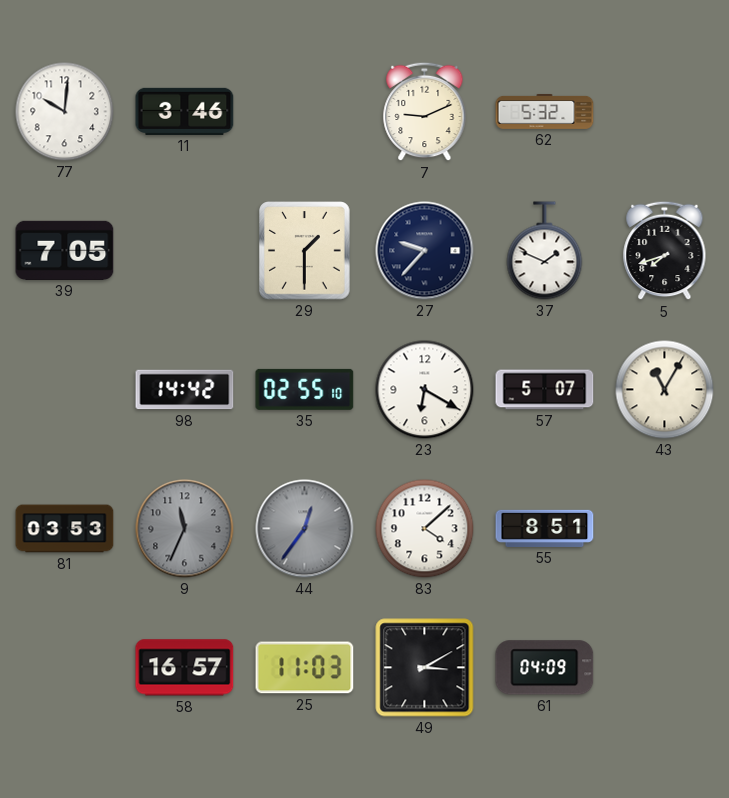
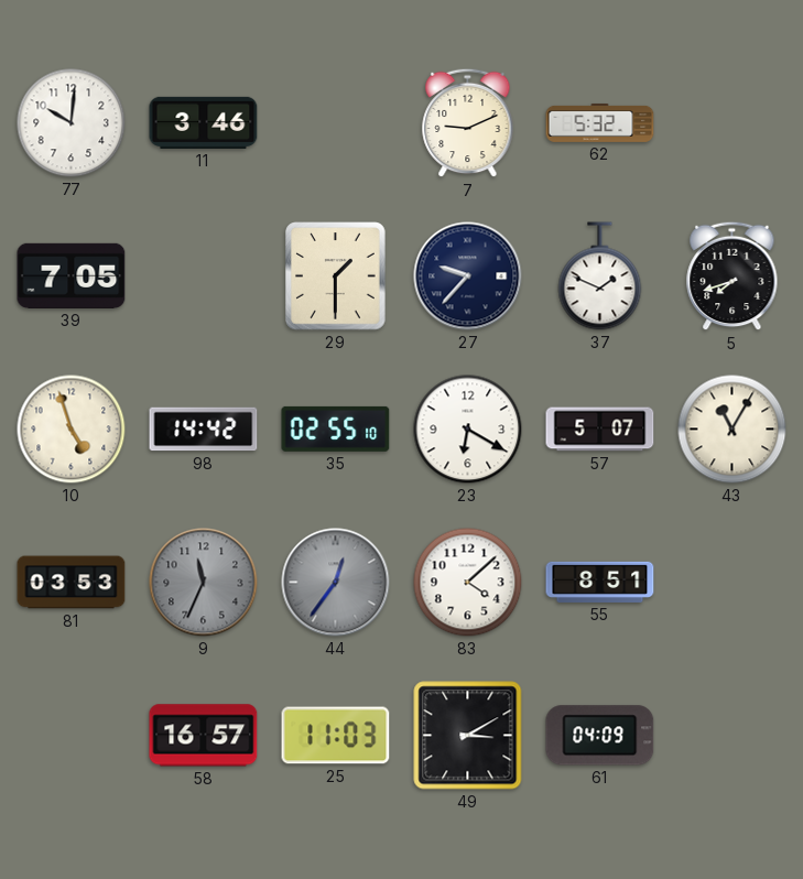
10: none -> 4:57 (72, 430)
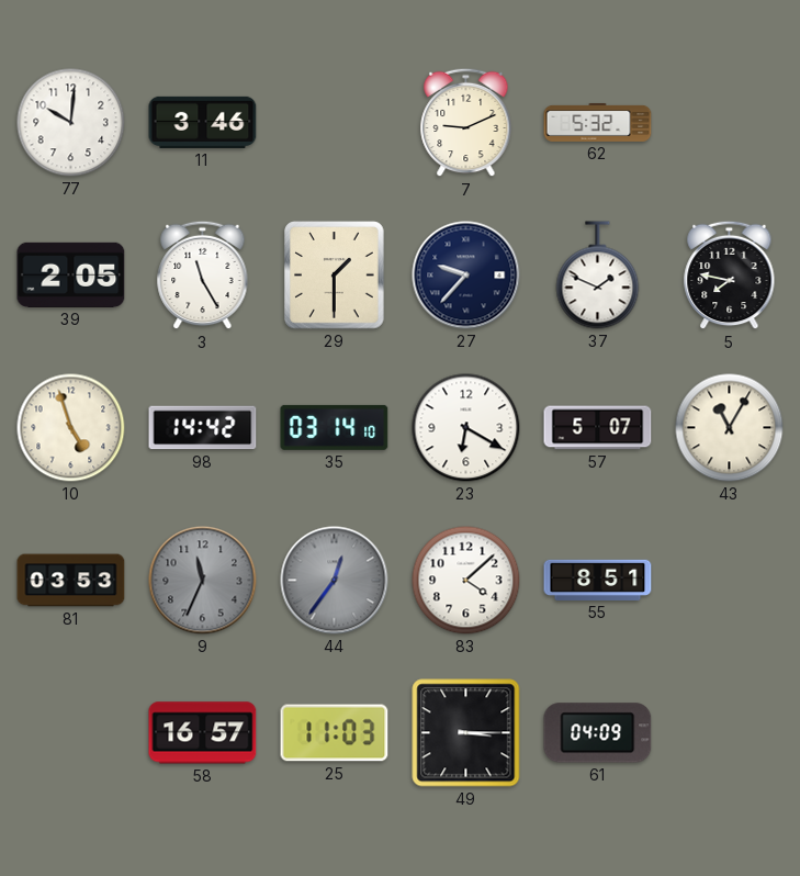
39: 7:05 -> 2:05 (71, 274)
3: none -> 11:25 (203, 276)
5: 7:42 -> 7:47 (730, 276)
35: 02:55 -> 03:14 (335, 427)
49: 3:10 -> 3:15 (466, 733)
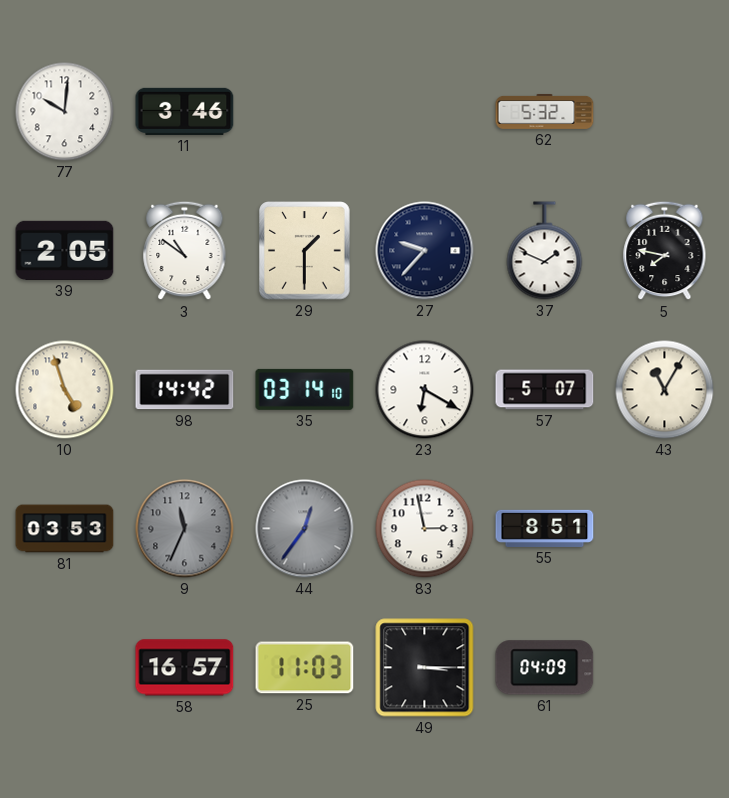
7: 9:11 -> none (466, 123)
3: 11:25 -> 10:51 (185, 251)
83: 4:08 -> 2:58 (425, 529)
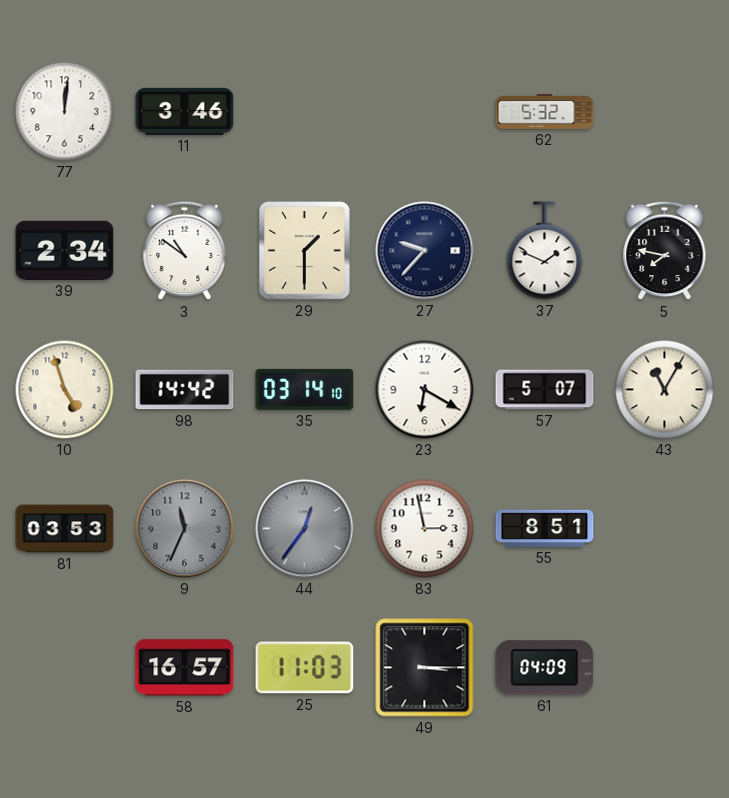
77: 10:01 -> 12:01 (65, 112)
39: 2:05 -> 2:34 (65, 250)
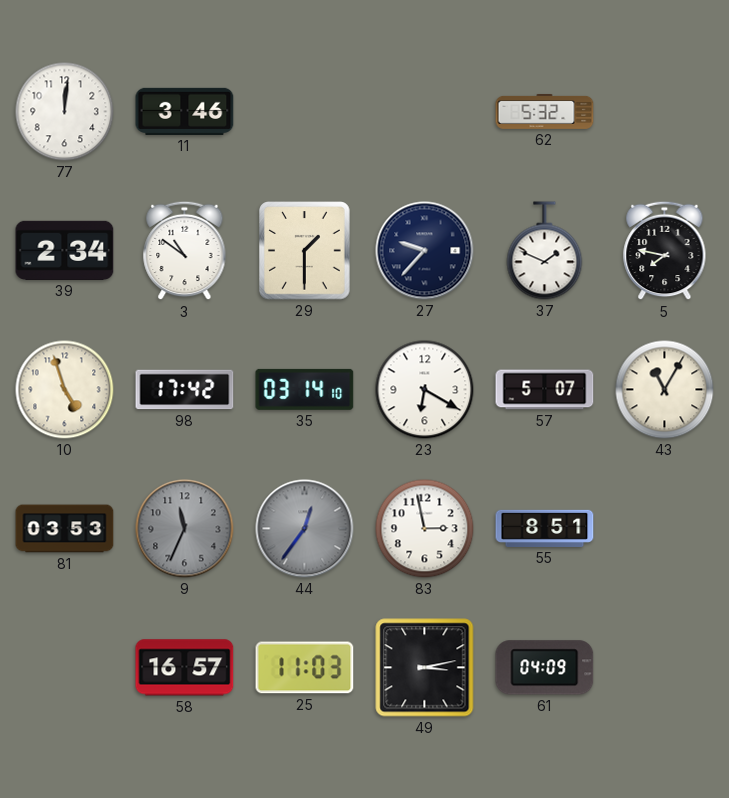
98: 14:42 -> 17:42 (185, 390)
49: 3:15 -> 3:13 (425, 668)
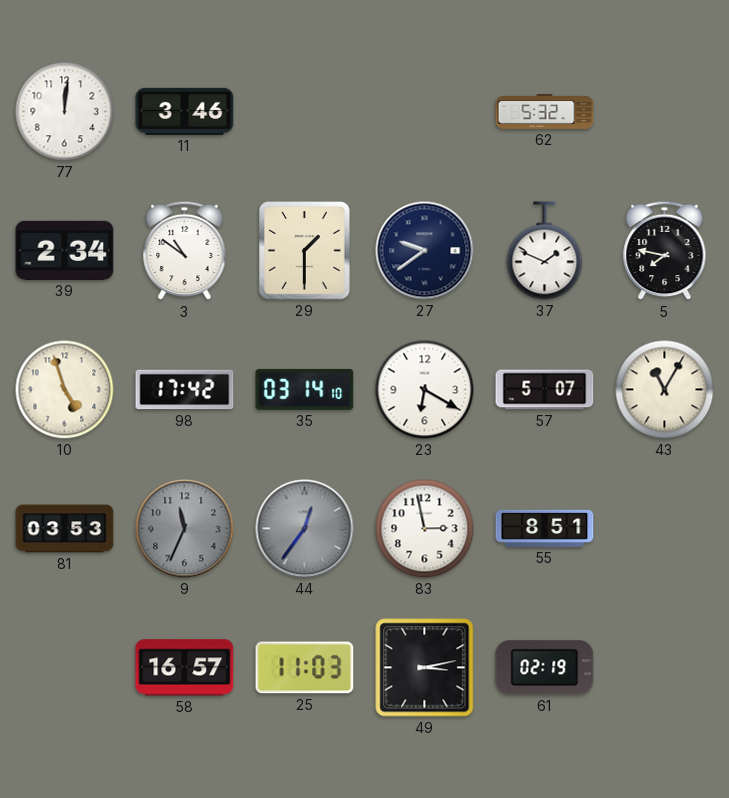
27: 9:37 -> 9:39 (425, 251)
61: 04:09 -> 02:19 (545, 668)
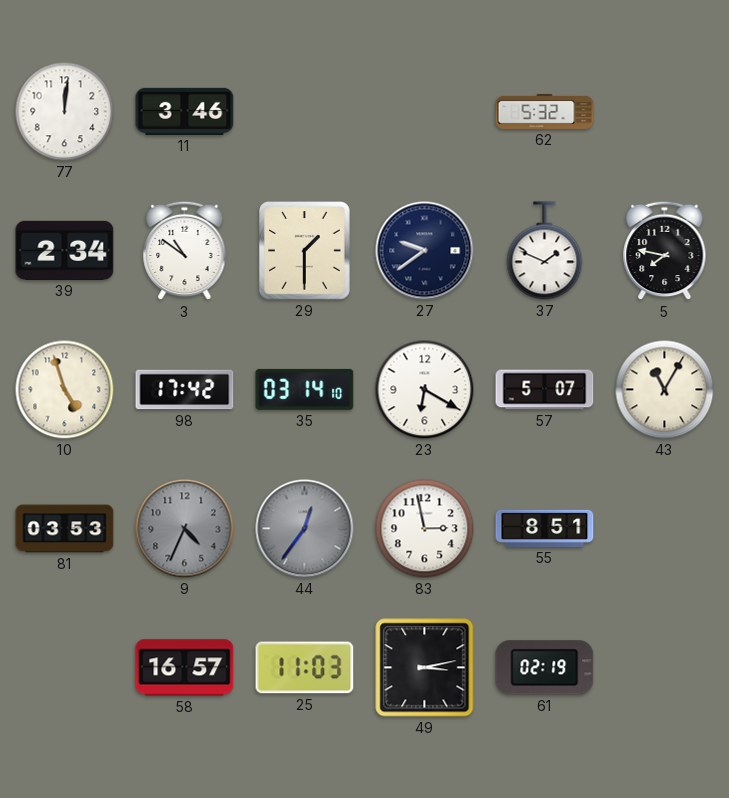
9: 11:34 -> 4:34 (185, 529)
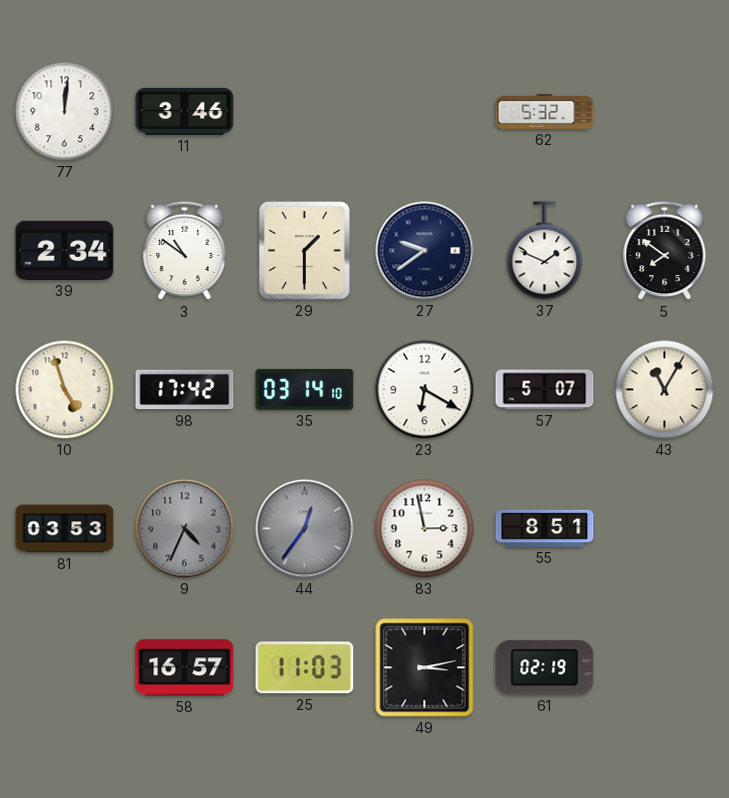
5: 7:47 -> 7:51 (665, 251)
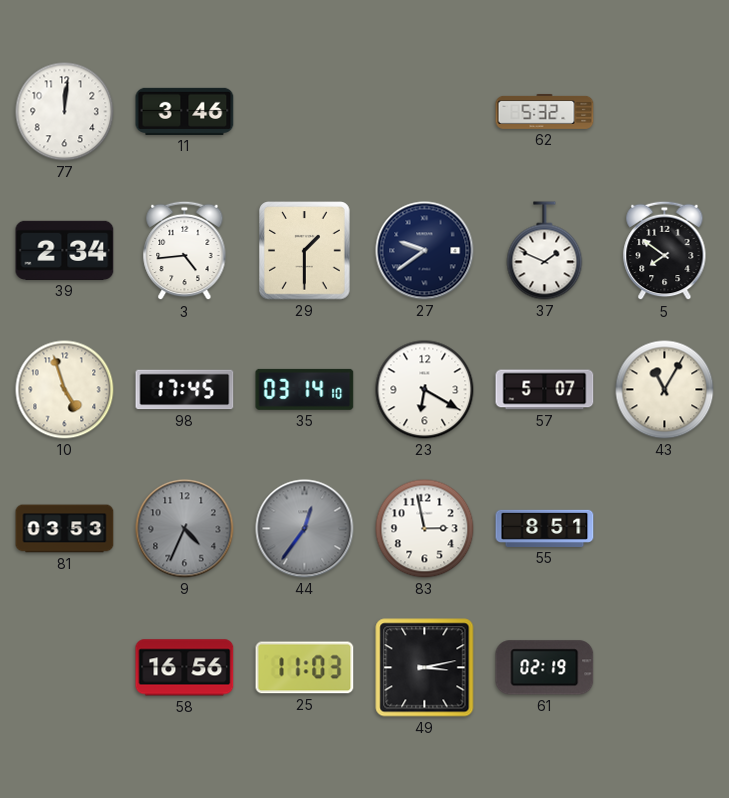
3: 10:51 -> 4:44 (185, 251)
98: 17:42 -> 17:45 (185, 390)
58: 16:57 -> 16:56 (185, 668)
